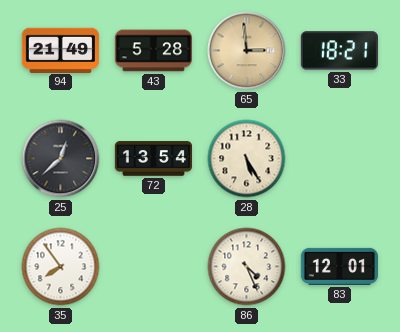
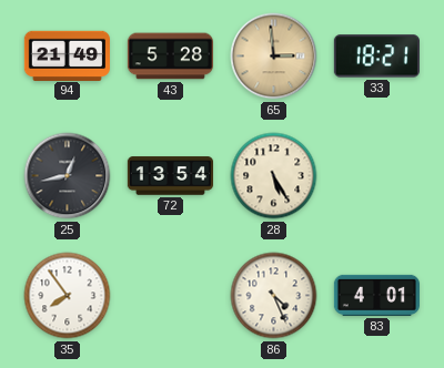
25: 12:38 -> 12:43 (68, 176)
83: 12:01 -> 4:01 (376, 295)
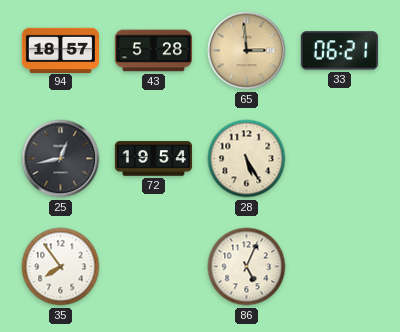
94: 21:49 -> 18:57 (60, 50)
33: 18:21 -> 06:21 (339, 51)
72: 13:54 -> 19:54 (153, 159)
86: 4:26 -> 5:04 (247, 267)
83: 4:01 -> none (376, 295)
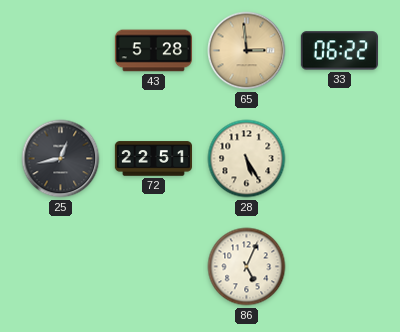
94: 18:57 -> none (60, 50)
33: 06:21 -> 06:22 (339, 51)
72: 19:54 -> 22:51 (153, 159)
35: 7:54 -> none (61, 267)
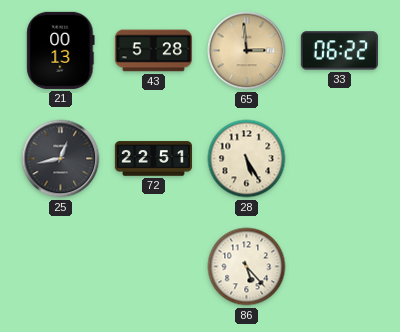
21: none -> 00:13 (61, 50)
86: 5:04 -> 5:23 (247, 267)
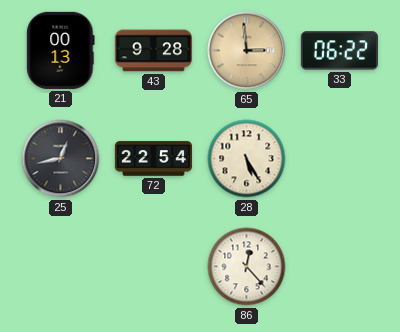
43: 5:28 -> 9:28 (153, 51)
72: 22:51 -> 22:54 (153, 159)
86: 5:23 -> 12:23 (247, 267)
